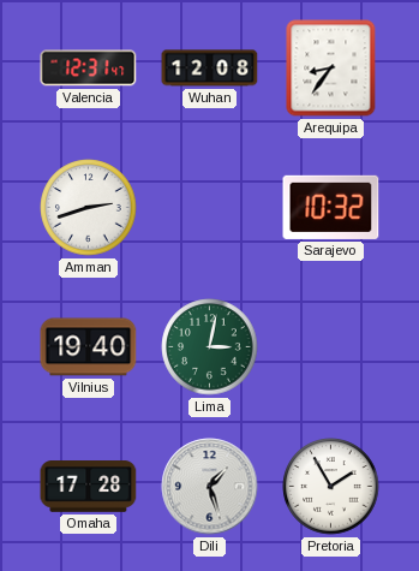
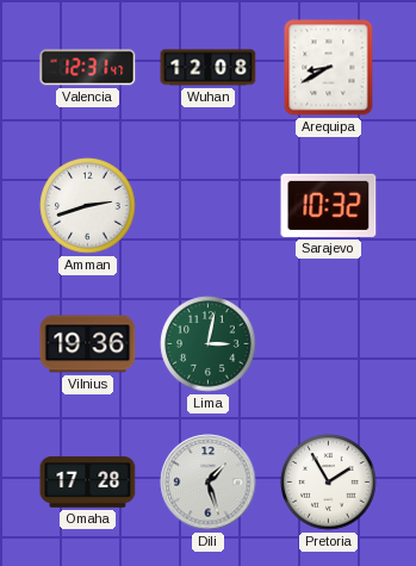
Arequipa: 8:36 -> 8:40 (329, 68)
Vilnius: 19:40 -> 19:36 (88, 344)
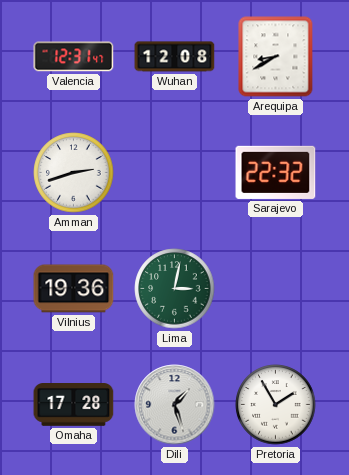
Sarajevo: 10:32 -> 22:32 (276, 172)
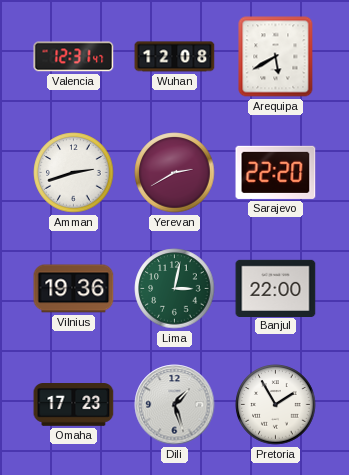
Arequipa: 8:40 -> 5:40 (276, 57)
Yerevan: none -> 2:40 (175, 173)
Sarajevo: 22:32 -> 22:20 (276, 172)
Banjul: none -> 22:00 (276, 288)
Omaha: 17:28 -> 17:23 (74, 405)
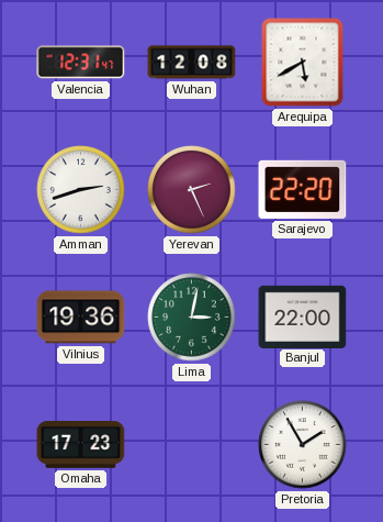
Yerevan: 2:40 -> 2:26 (192, 190)
Dili: 1:27 -> none (175, 405)
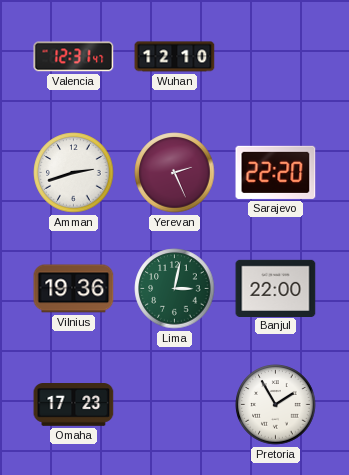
Wuhan: 12:08 -> 12:10 (175, 57)
Arequipa: 5:40 -> none (303, 63)
